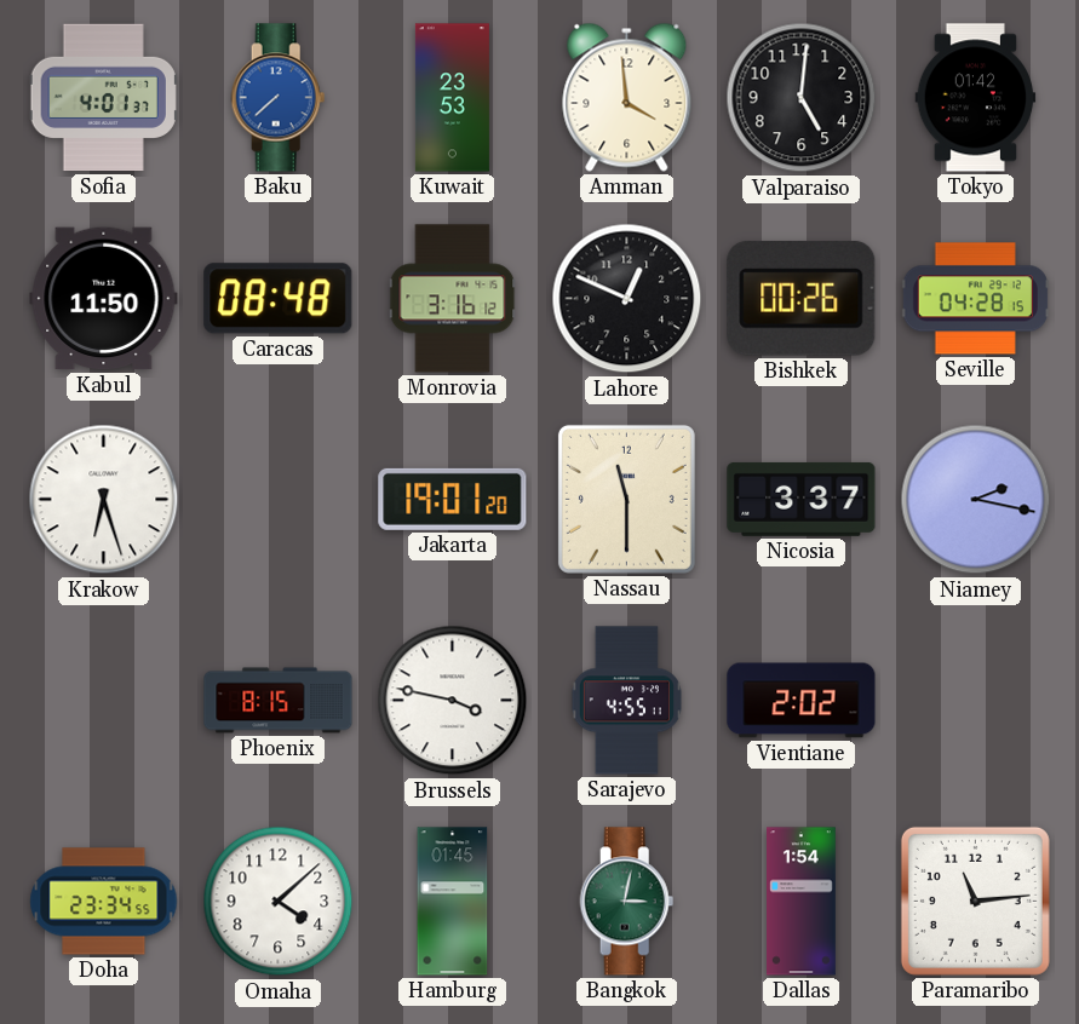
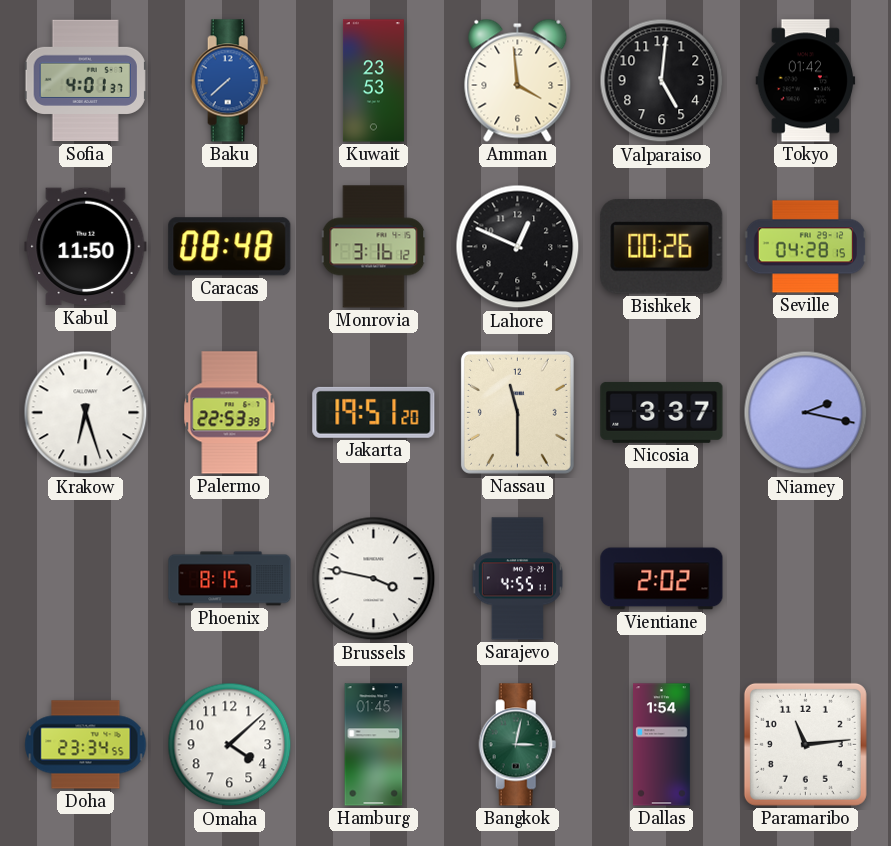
Palermo: none -> 22:53 (230, 413)
Jakarta: 19:01 -> 19:51 (374, 412)
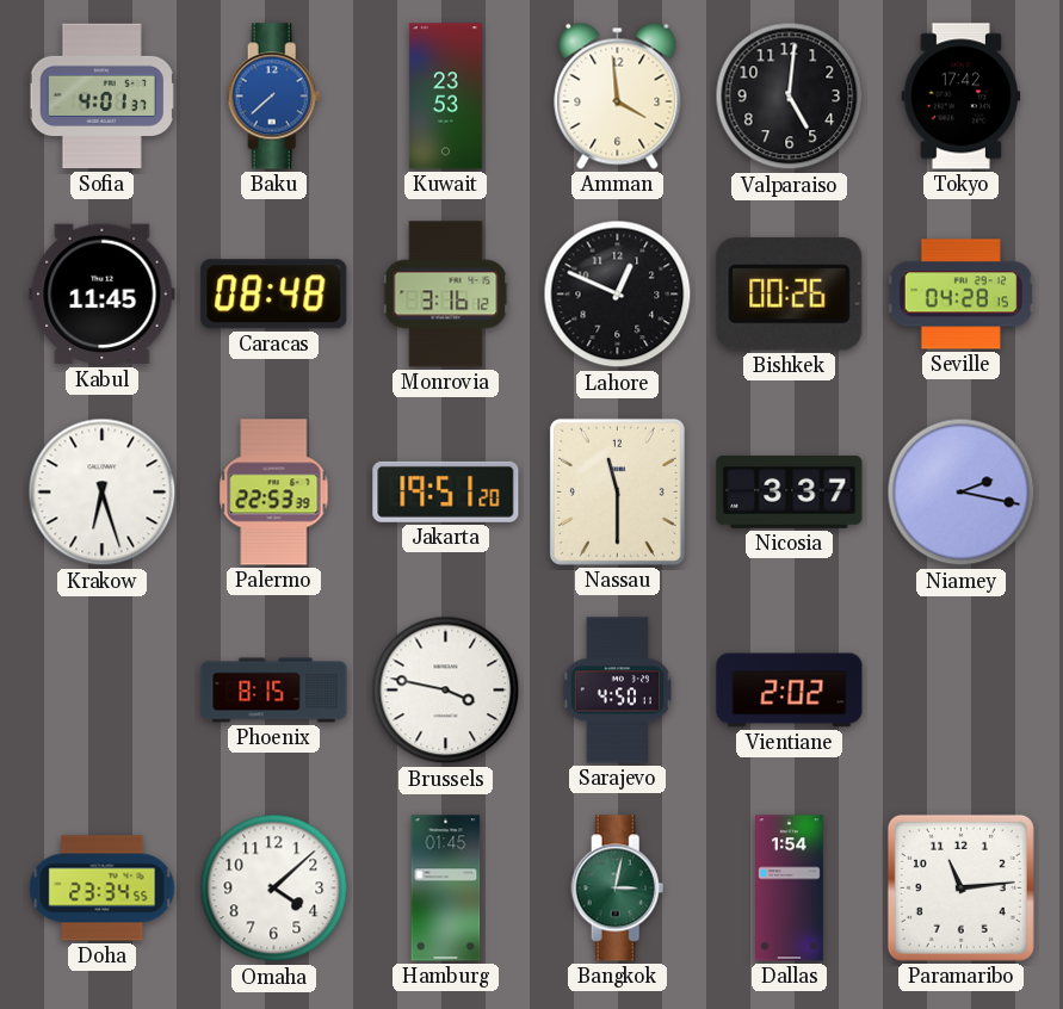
Tokyo: 01:42 -> 17:42 (962, 97)
Kabul: 11:50 -> 11:45 (103, 295)
Sarajevo: 4:55 -> 4:50 (617, 691)
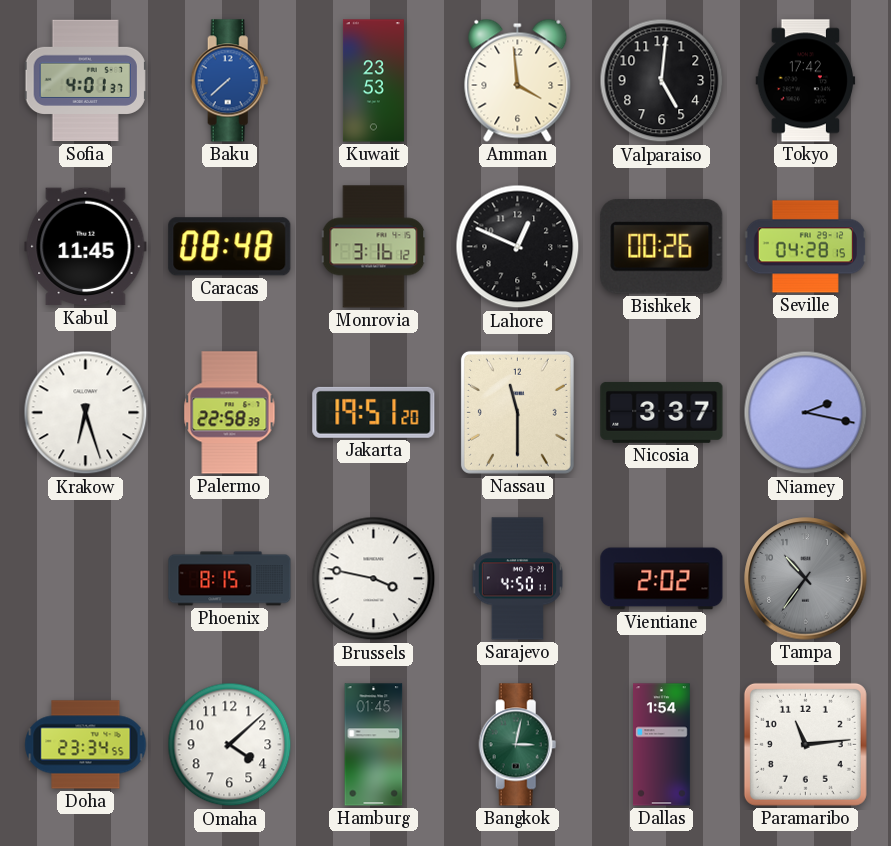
Palermo: 22:53 -> 22:58 (230, 413)
Tampa: none -> 10:36 (806, 579)
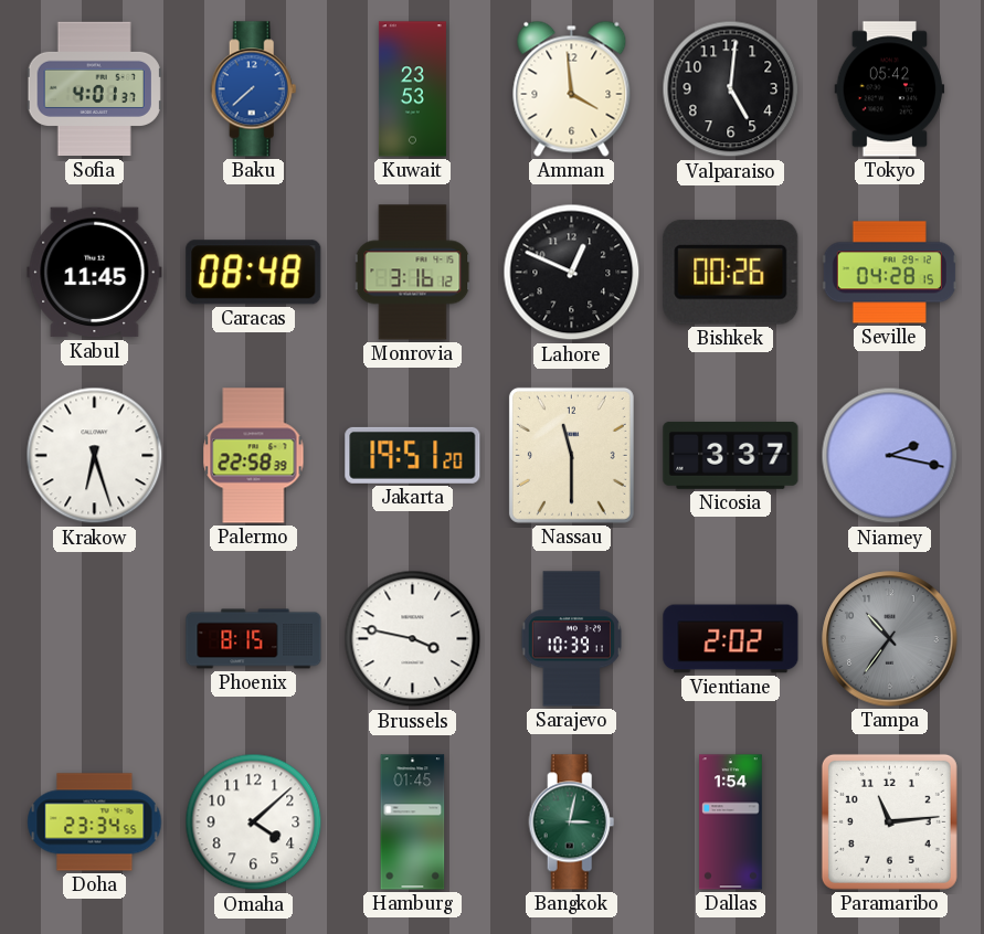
Tokyo: 17:42 -> 05:42 (890, 89)
Sarajevo: 4:50 -> 10:39 (571, 639)
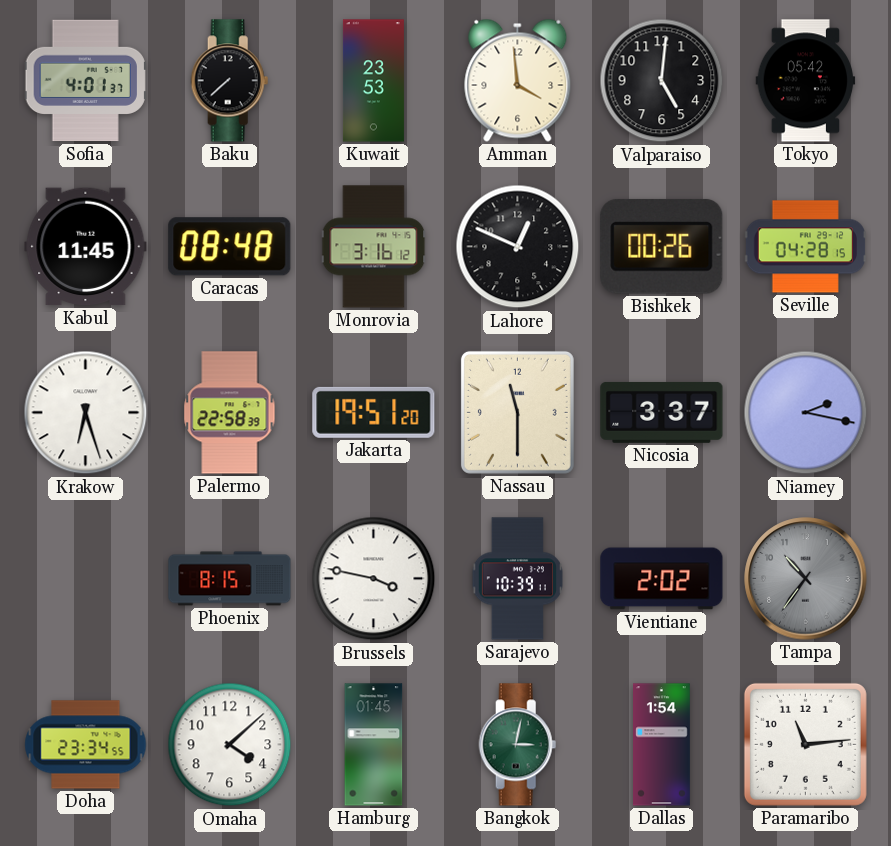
Baku dial: blue -> black (230, 81)
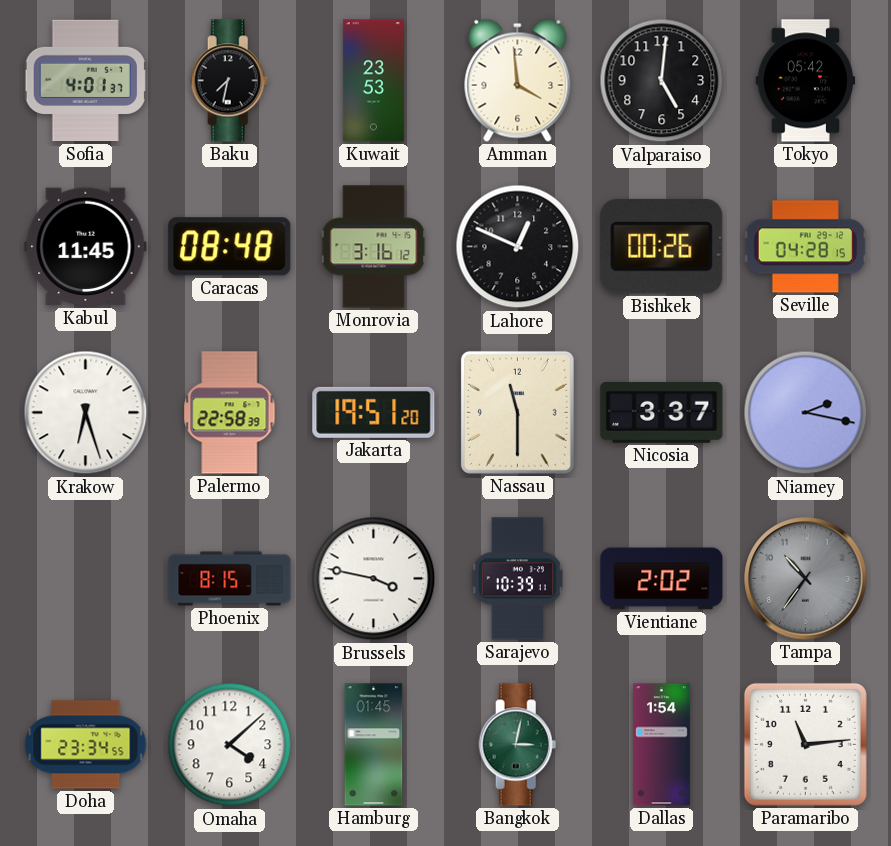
Baku: 7:38 -> 7:32 (230, 81)
